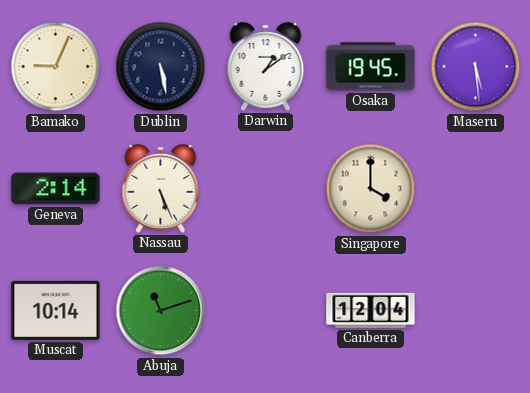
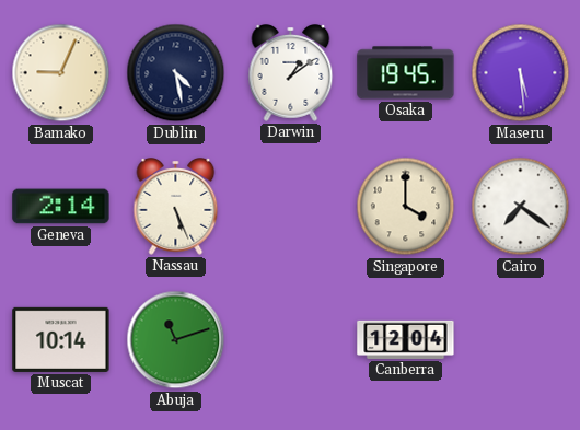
Dublin: 5:28 -> 4:28 (176, 73)
Cairo: none -> 7:21 (521, 207)
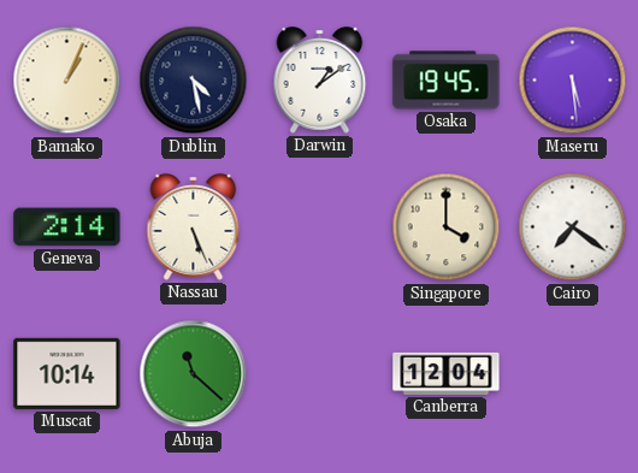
Bamako: 9:04 -> 1:04 (67, 81)
Abuja: 11:12 -> 11:22 (194, 374)
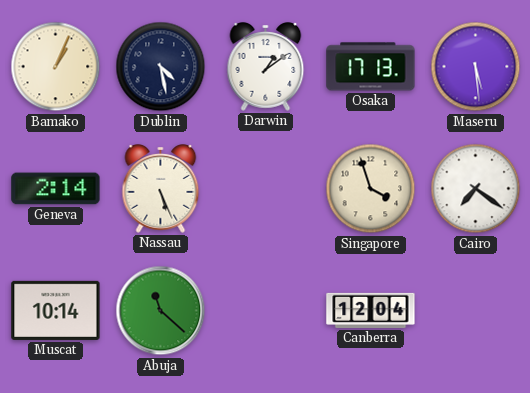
Osaka: 19:45 -> 17:13 (371, 67)
Singapore: 4:00 -> 3:57 (371, 189)
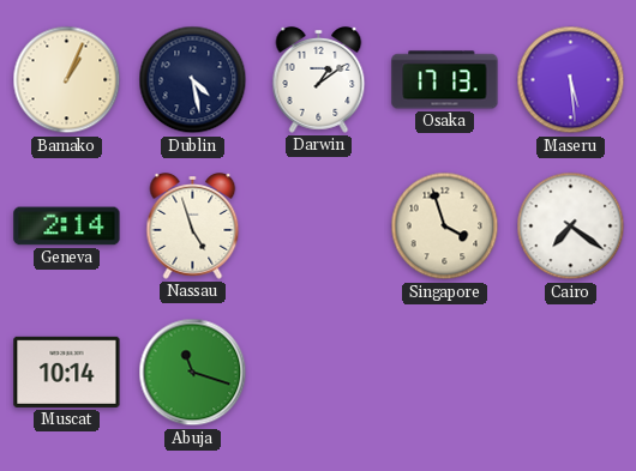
Nassau: 5:26 -> 4:57 (193, 227)
Abuja: 11:22 -> 11:18 (193, 373)
Canberra: 12:04 -> none (371, 310)
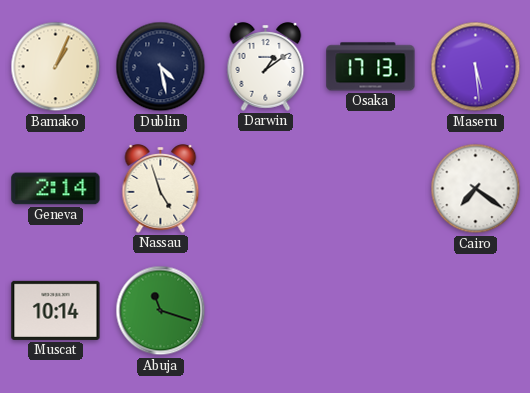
Singapore: 3:57 -> none (445, 227)
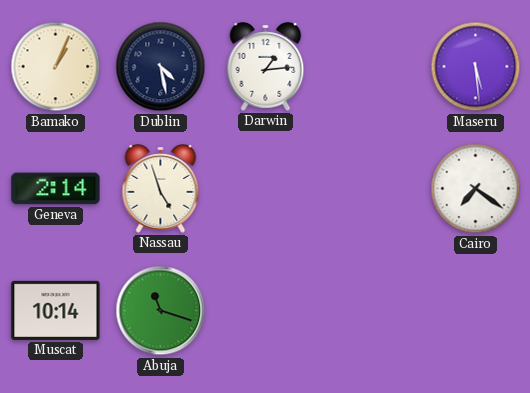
Darwin: 1:09 -> 1:14 (266, 67)
Osaka: 17:13 -> none (371, 67)
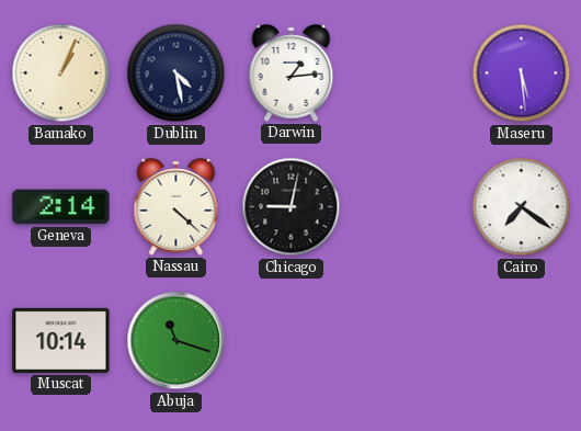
Nassau: 4:57 -> 4:22 (176, 207)
Chicago: none -> 9:02 (292, 207)
